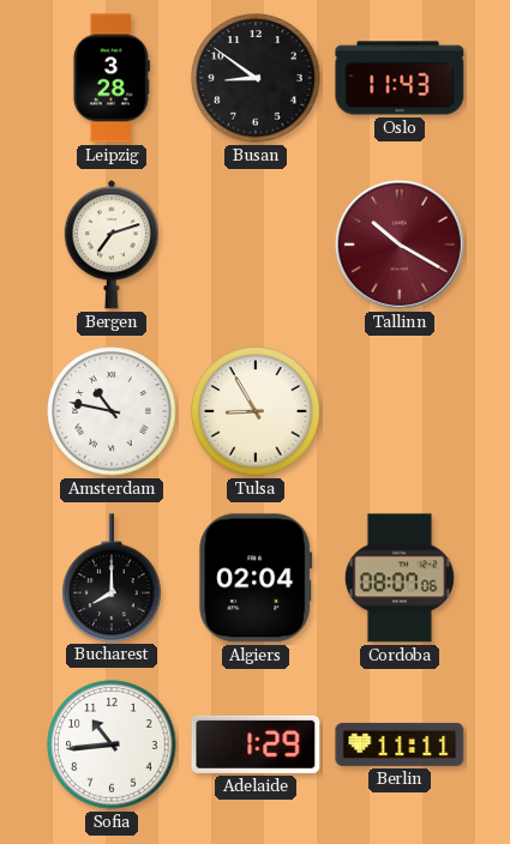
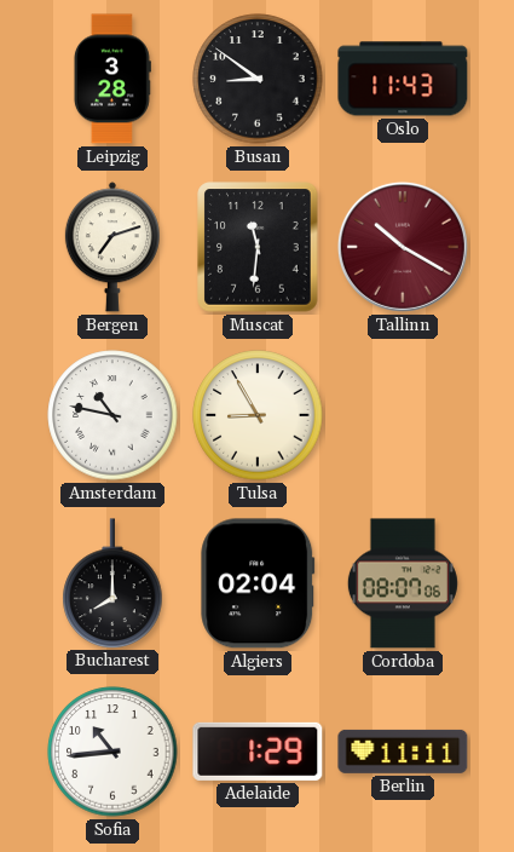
Muscat: none -> 11:31 (258, 247)
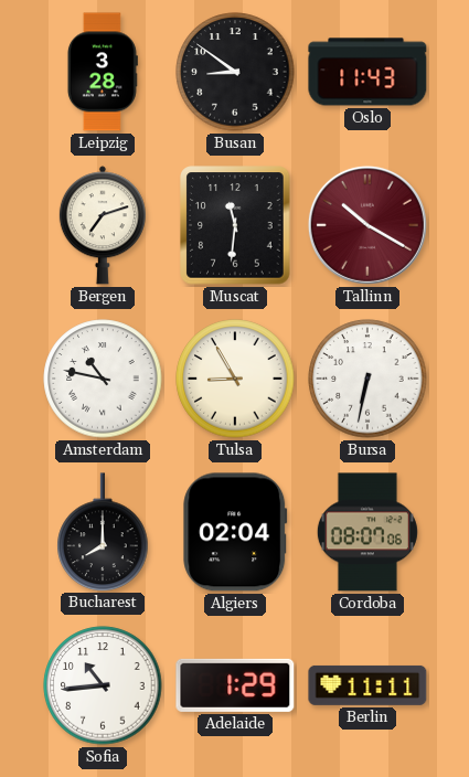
Bursa: none -> 6:32 (367, 379)
